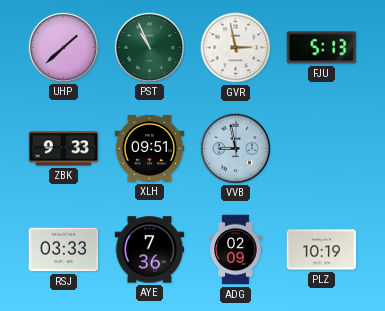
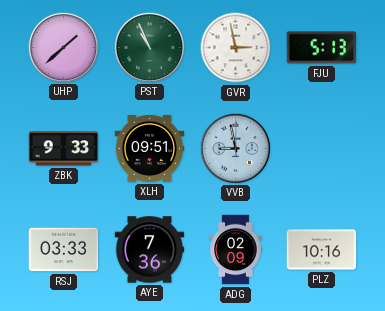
PLZ: 10:19 -> 10:16 (322, 250)
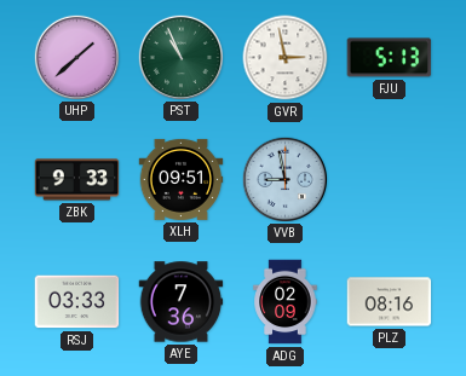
PLZ: 10:16 -> 08:16 (390, 302)
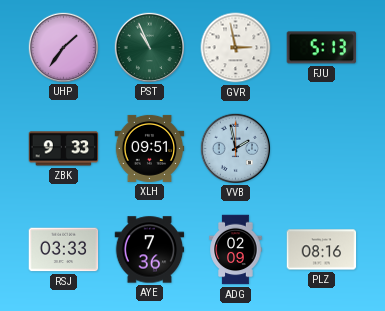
UHP: 1:38 -> 1:36 (63, 47)
VVB: 8:58 -> 1:58 (235, 148)
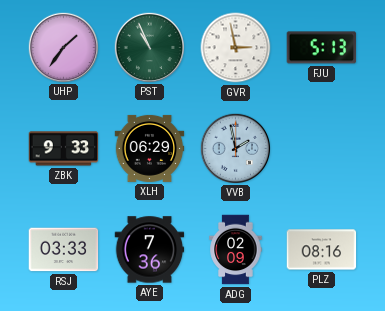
XLH: 09:51 -> 06:29 (150, 148)
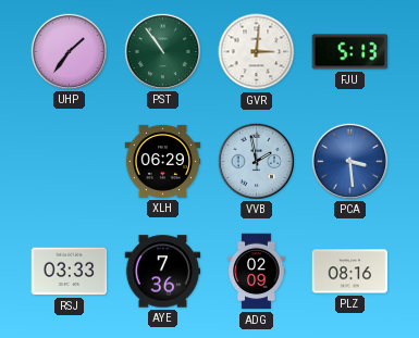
PST: 10:56 -> 10:54 (162, 51)
GVR: 2:58 -> 3:01 (257, 52)
ZBK: 9:33 -> none (64, 149)
PCA: none -> 3:29 (349, 161)
